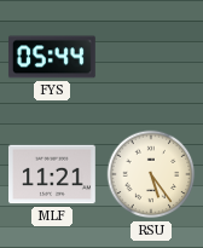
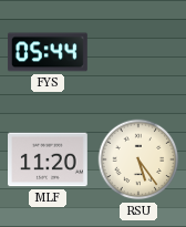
MLF: 11:21 -> 11:20 (49, 159)
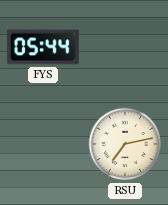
MLF: 11:20 -> none (49, 159)
RSU: 5:24 -> 7:13 (125, 144)
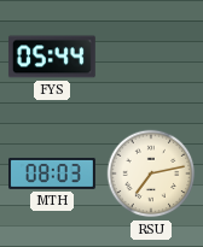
MTH: none -> 08:03 (53, 174)
